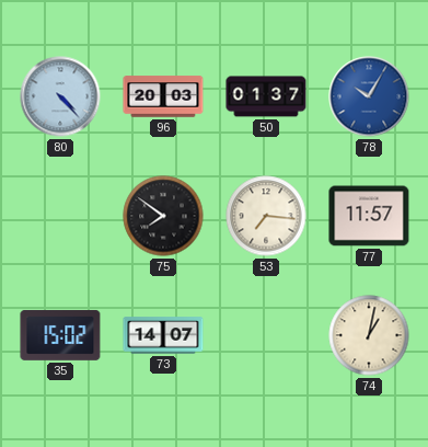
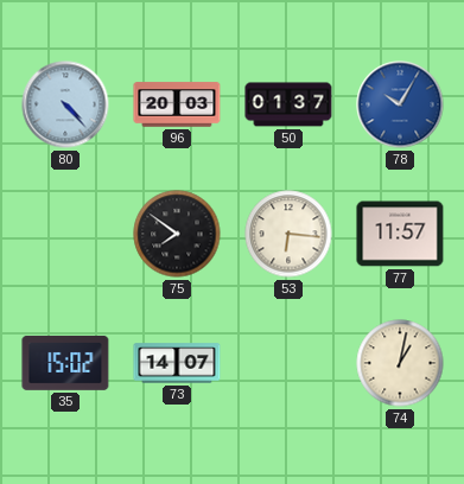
53: 7:16 -> 6:16 (288, 234)
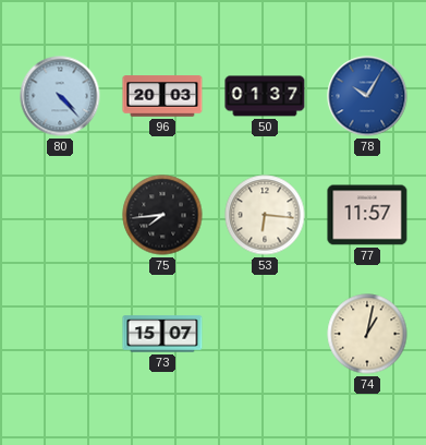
75: 7:51 -> 7:44 (162, 215)
35: 15:02 -> none (65, 363)
73: 14:07 -> 15:07 (162, 334)
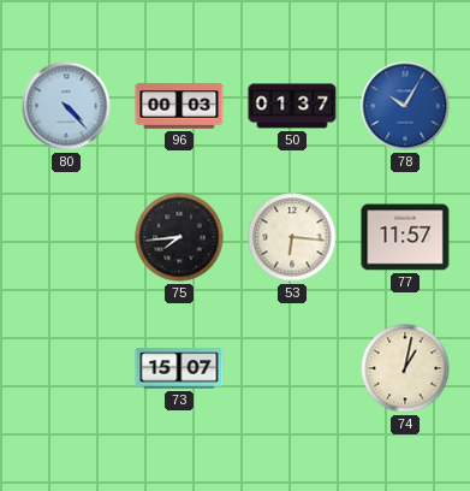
96: 20:03 -> 00:03 (179, 106)
